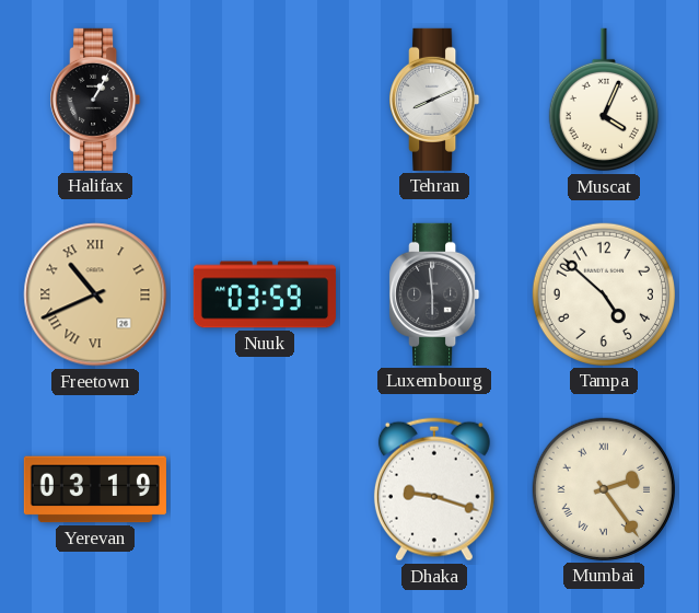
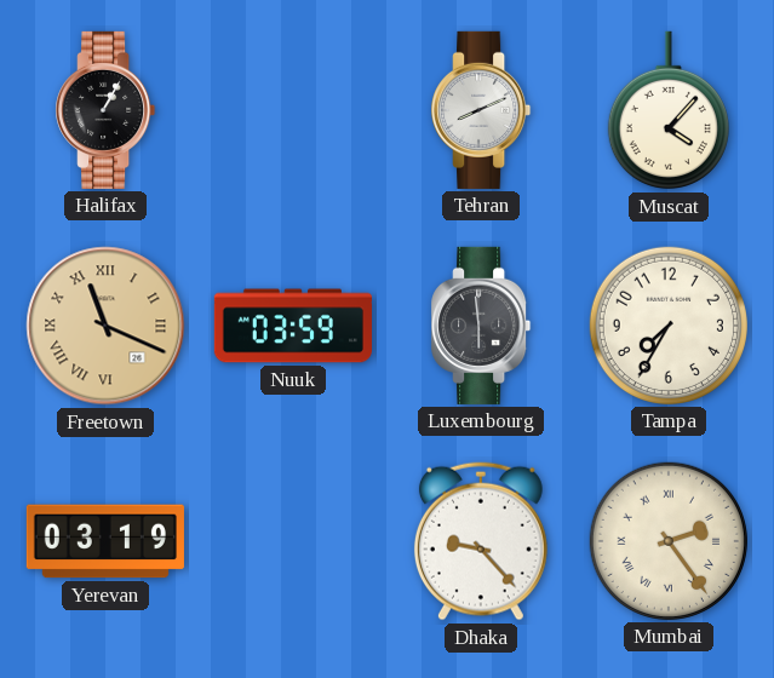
Muscat: 4:04 -> 4:07 (669, 110)
Freetown: 10:41 -> 11:19 (105, 326)
Tampa: 4:52 -> 7:35 (669, 326)
Dhaka: 9:18 -> 9:23 (481, 541)
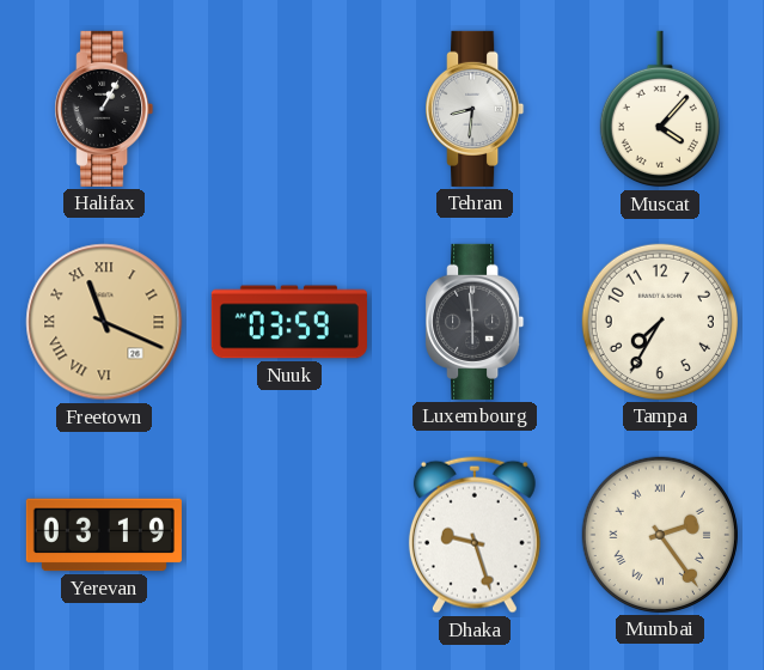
Tehran: 8:11 -> 8:31 (475, 109)
Dhaka: 9:23 -> 9:27 (475, 535)
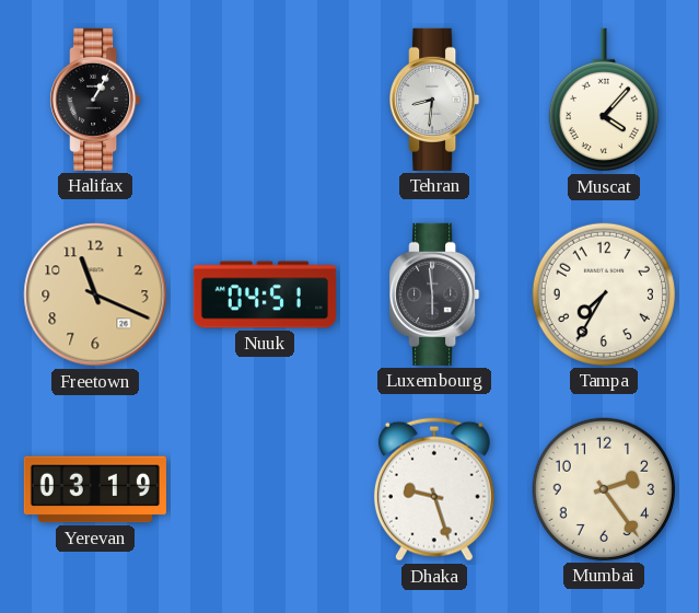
Freetown numerals: Roman -> Arabic (95, 294)
Nuuk: 03:59 -> 04:51 (265, 294)
Mumbai numerals: Roman -> Arabic (604, 489)
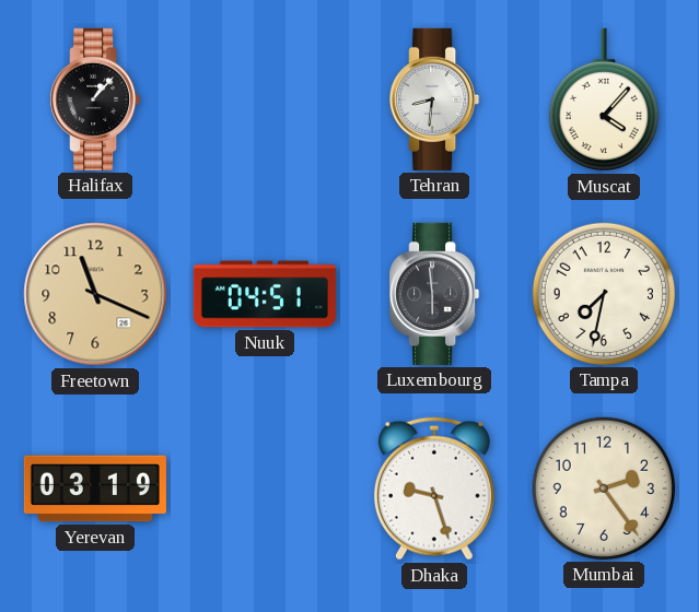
Halifax: 1:05 -> 1:07 (95, 99)
Tampa: 7:35 -> 7:32 (604, 294)
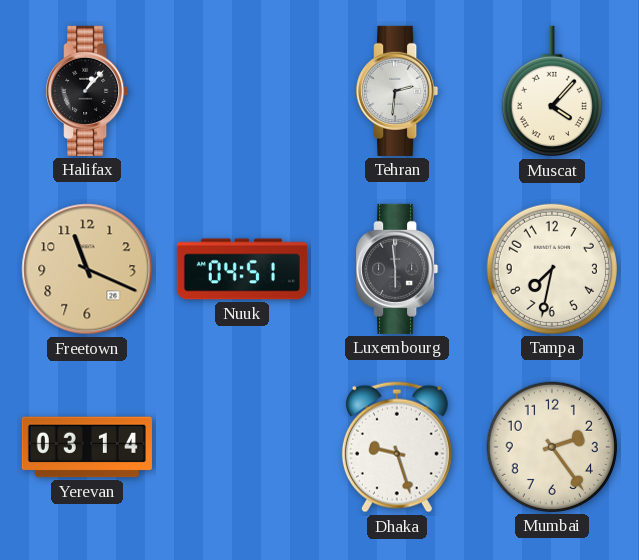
Tehran: 8:31 -> 2:31 (397, 91)
Yerevan: 03:19 -> 03:14 (87, 447)
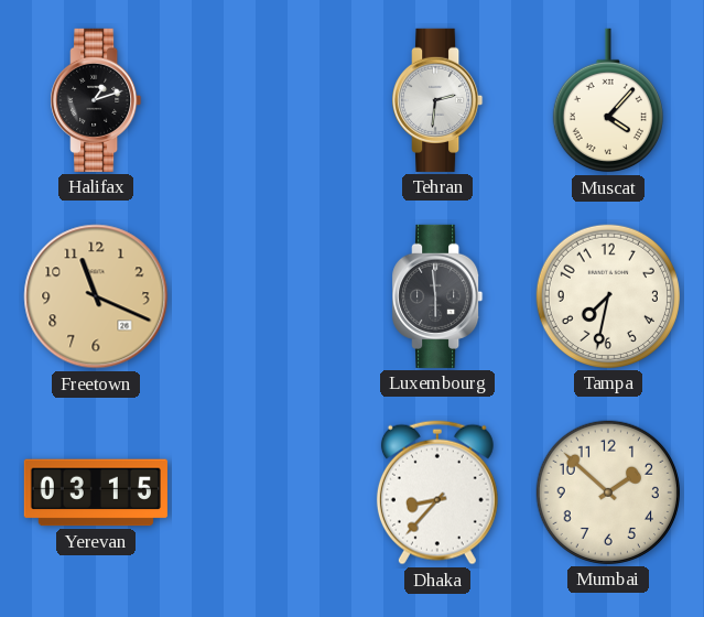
Halifax: 1:07 -> 1:12 (96, 100)
Nuuk: 04:51 -> none (242, 269)
Yerevan: 03:14 -> 03:15 (96, 492)
Dhaka: 9:27 -> 8:37 (437, 492)
Mumbai: 2:24 -> 1:52 (608, 492)
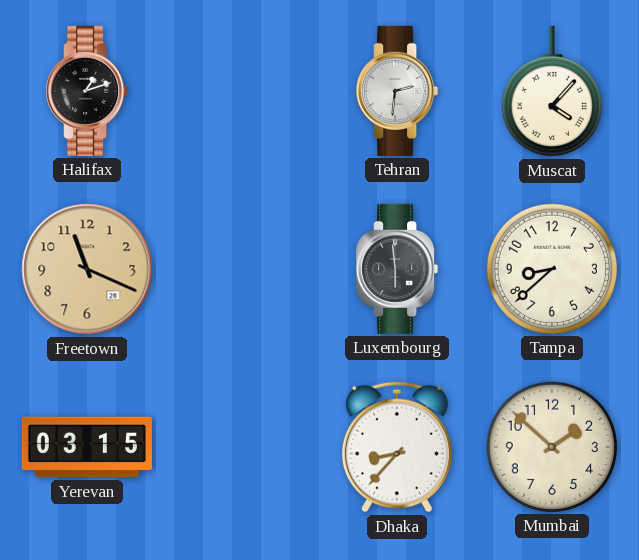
Tampa: 7:32 -> 8:38 (552, 269)
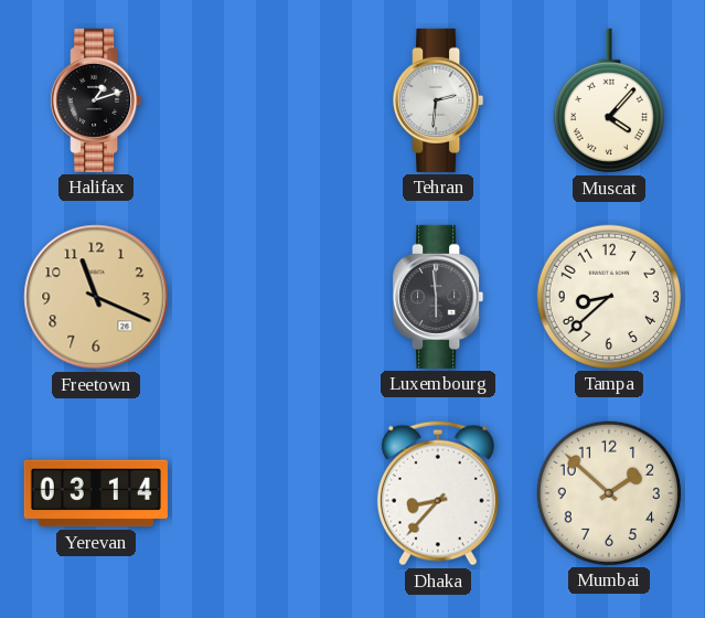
Yerevan: 03:15 -> 03:14 (96, 493)
